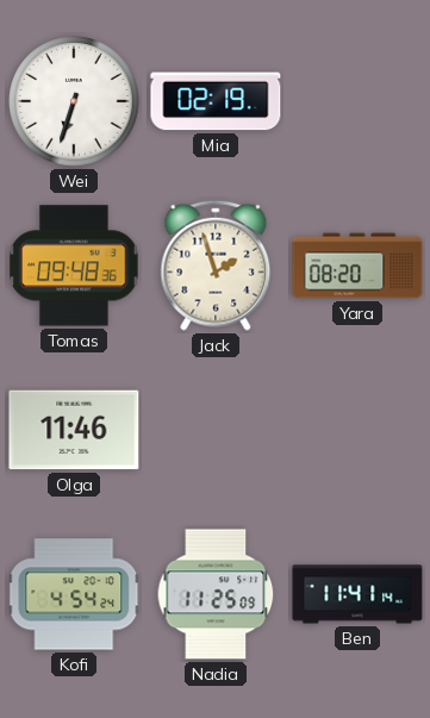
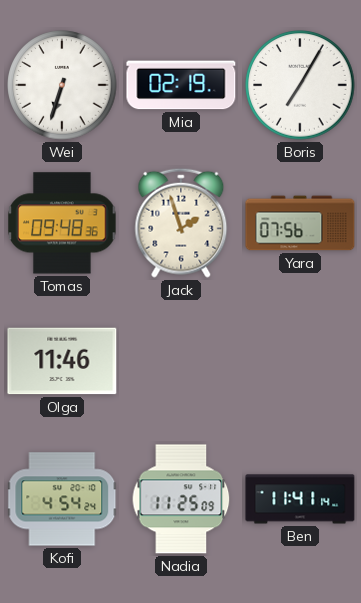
Boris: none -> 7:05 (300, 85)
Yara: 08:20 -> 07:56 (300, 223)
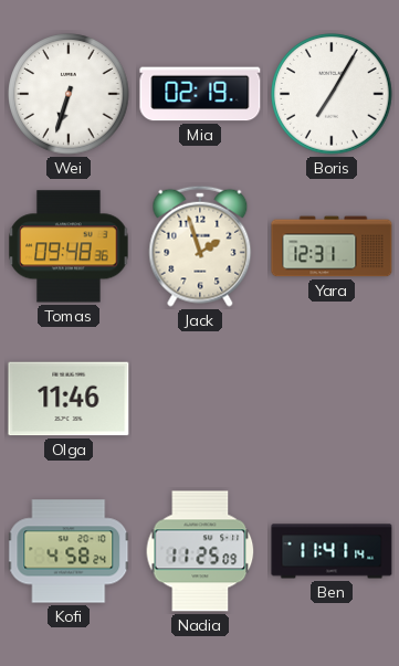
Yara: 07:56 -> 12:31 (332, 246)
Kofi: 4:54 -> 4:58 (70, 551)
